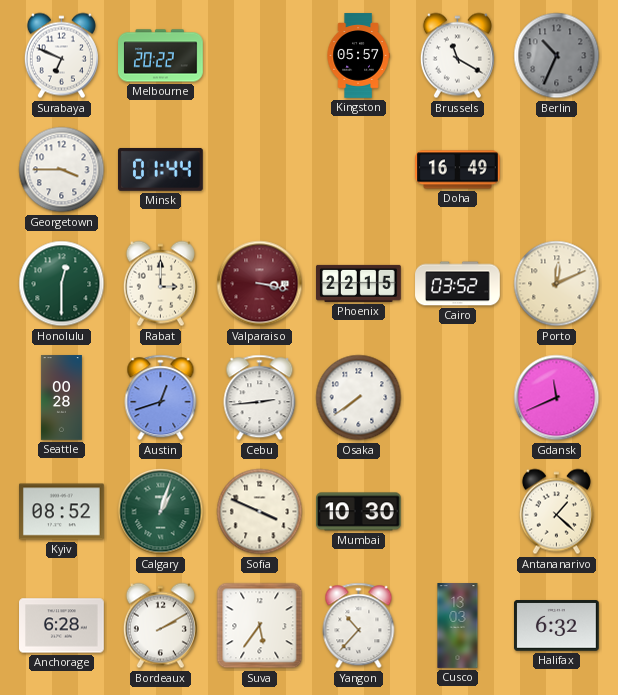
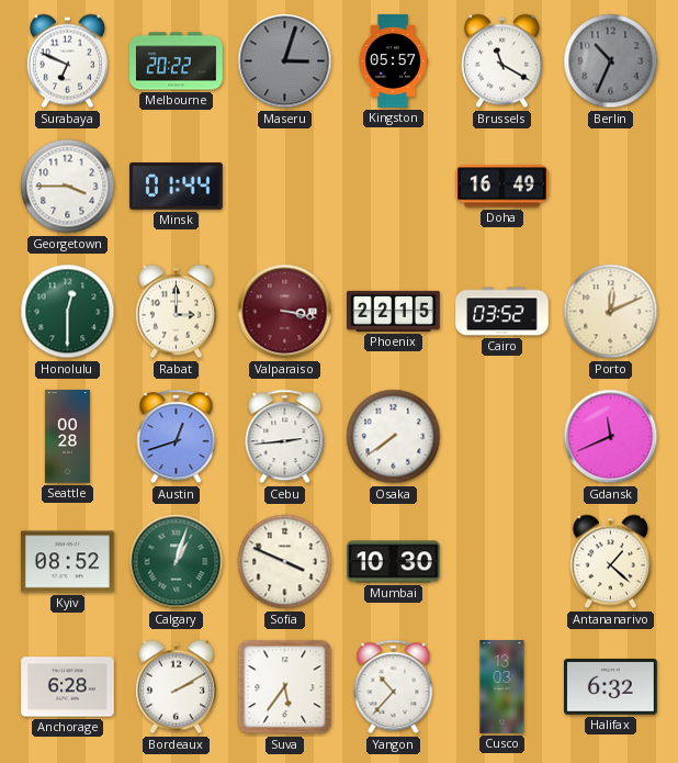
Maseru: none -> 3:03 (285, 61)
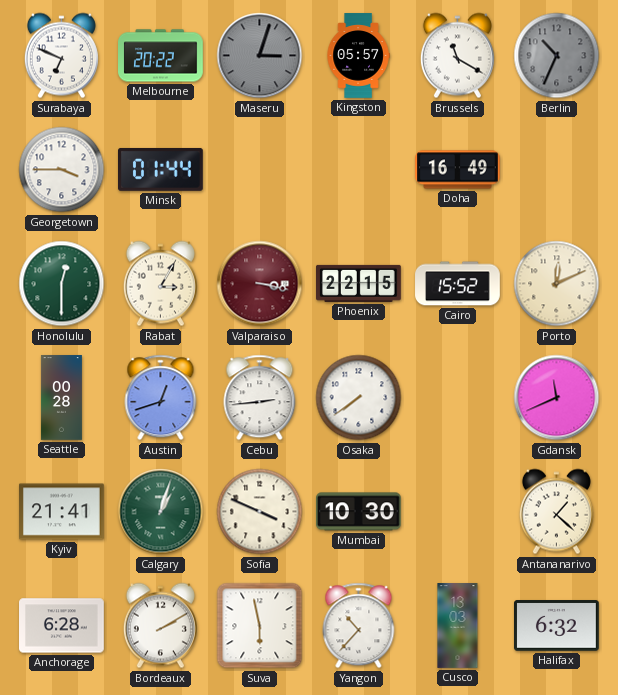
Rabat: 3:00 -> 3:05 (160, 284)
Cairo: 03:52 -> 15:52 (458, 284)
Kyiv: 08:52 -> 21:41 (62, 512)
Suva: 5:36 -> 5:58 (260, 626)
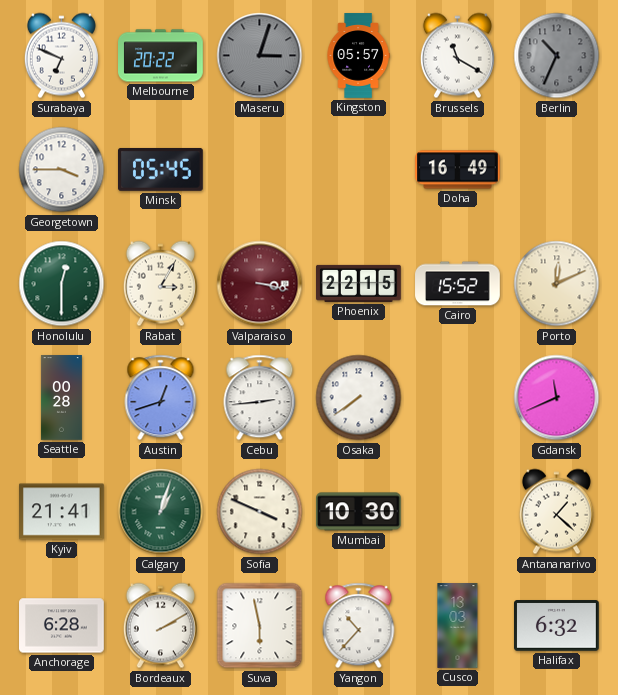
Minsk: 01:44 -> 05:45 (161, 169)
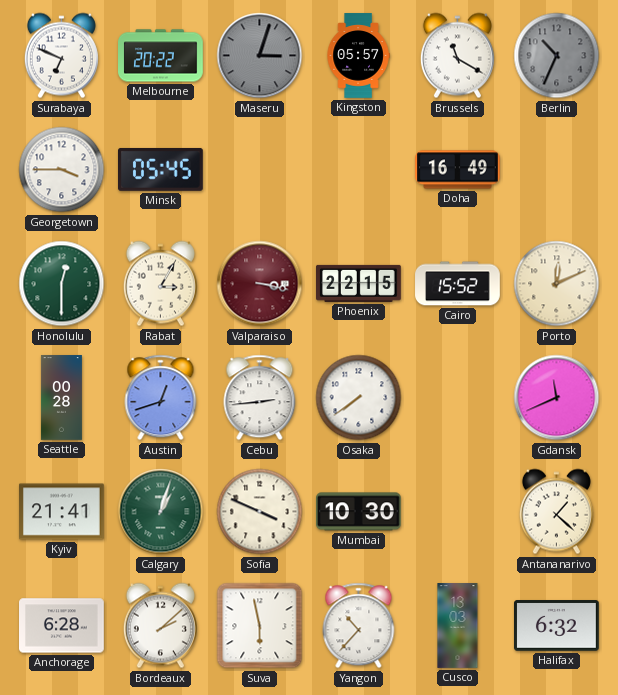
Bordeaux: 2:10 -> 2:08 (160, 626)
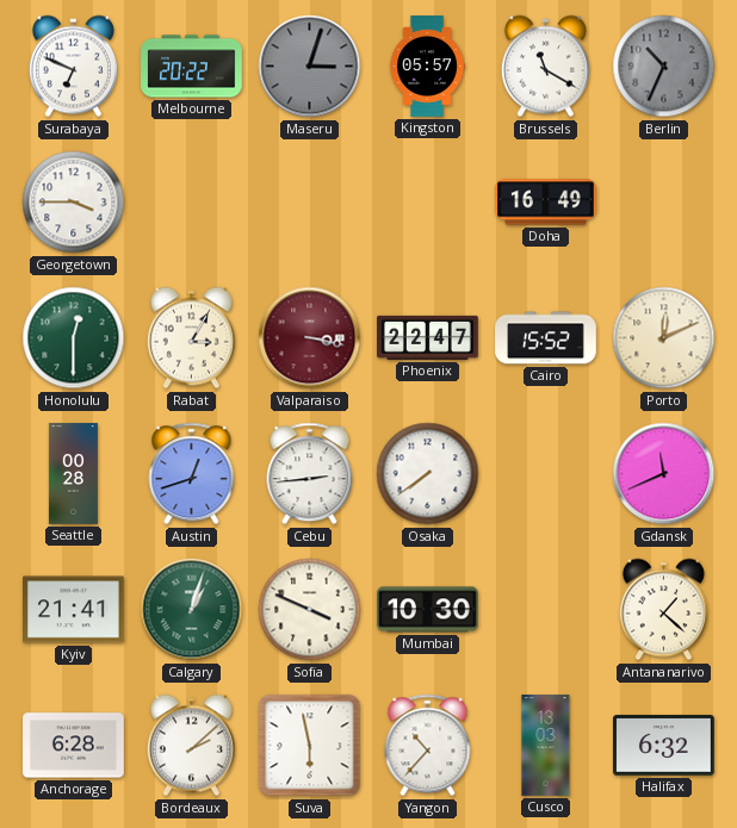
Minsk: 05:45 -> none (161, 169)
Phoenix: 22:15 -> 22:47 (428, 337)
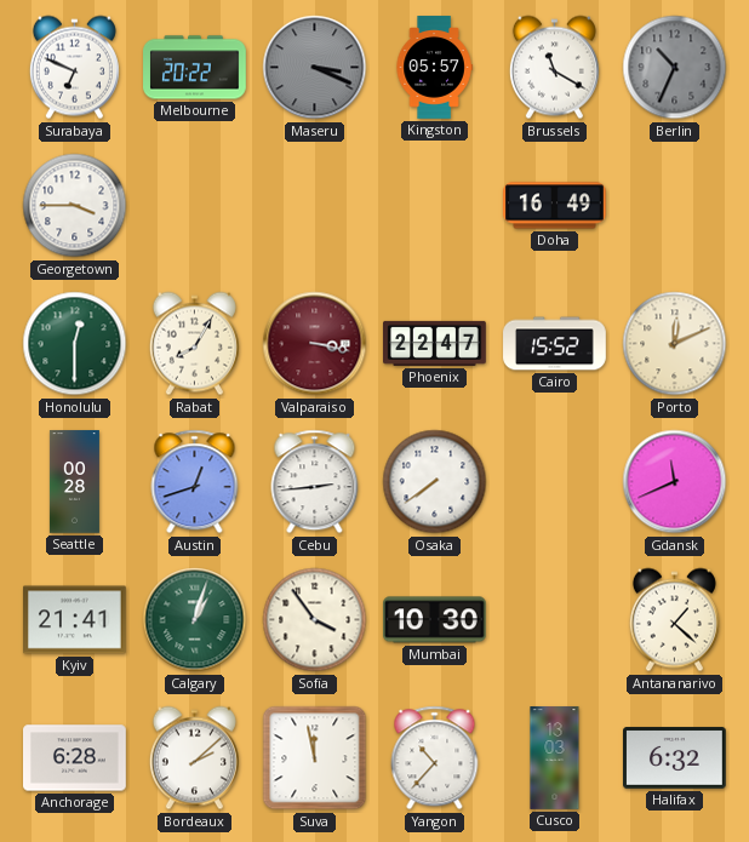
Maseru: 3:03 -> 3:19 (315, 68)
Rabat: 3:05 -> 8:05 (194, 344)
Sofia: 3:49 -> 3:54 (315, 620)
Suva: 5:58 -> 11:58 (315, 758)
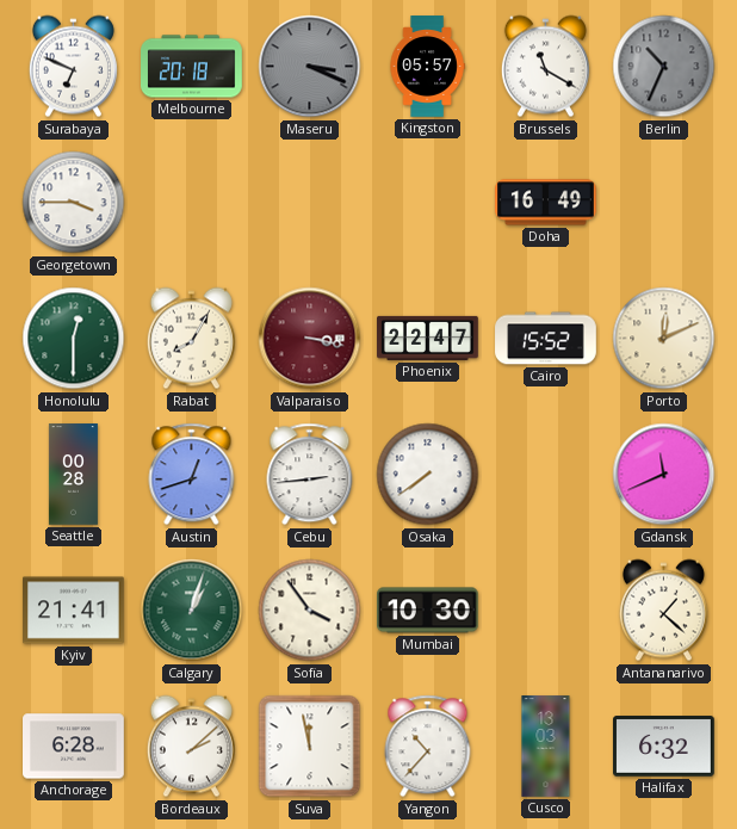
Melbourne: 20:22 -> 20:18 (192, 67)
